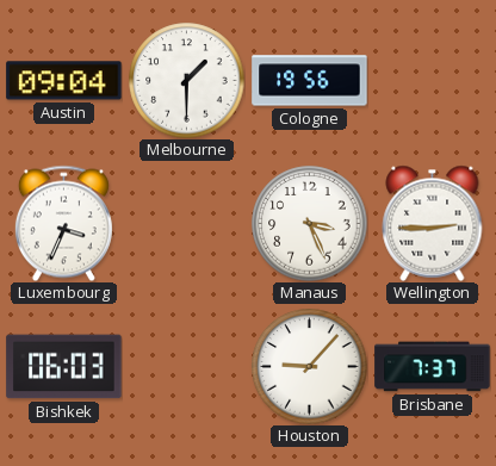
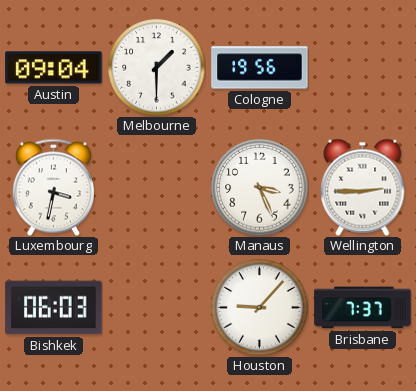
Luxembourg: 3:34 -> 3:32 (53, 187)
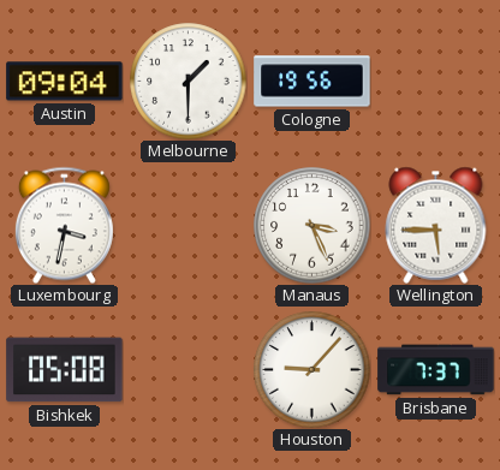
Wellington: 2:45 -> 5:45 (436, 225)
Bishkek: 06:03 -> 05:08 (65, 370)
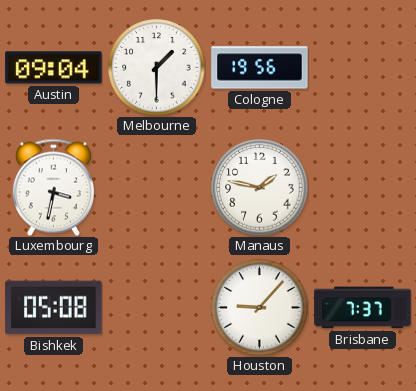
Manaus: 3:26 -> 1:47 (260, 188)
Wellington: 5:45 -> none (436, 225)
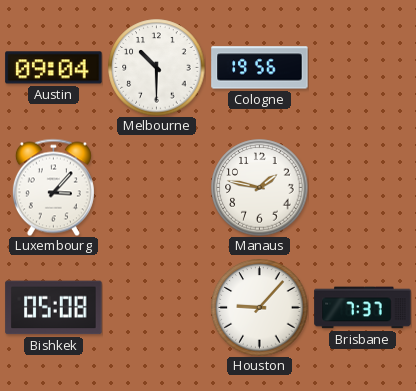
Melbourne: 1:30 -> 10:30 (157, 68)
Luxembourg: 3:32 -> 3:07 (53, 187)
